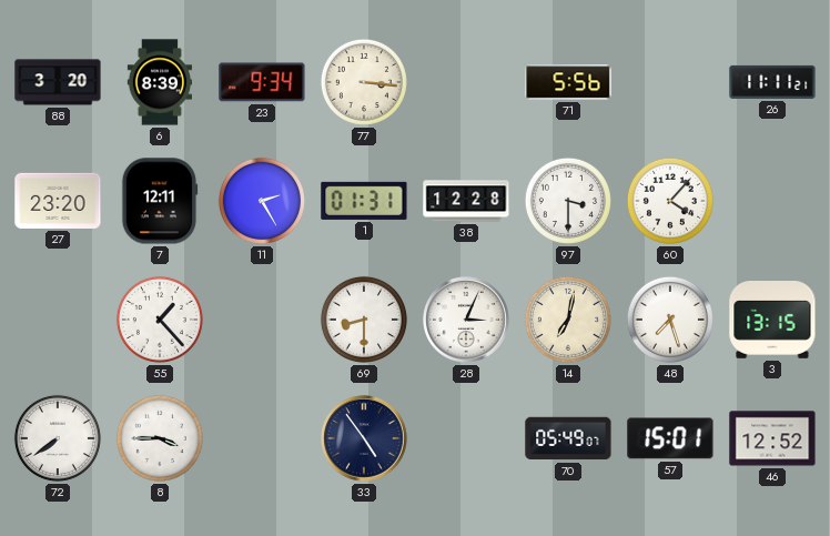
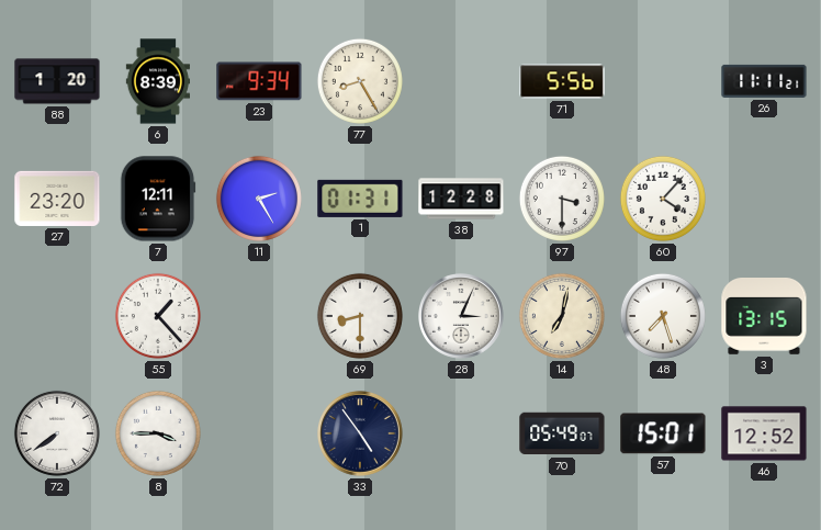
88: 3:20 -> 1:20 (57, 81)
77: 3:16 -> 8:25 (360, 81)
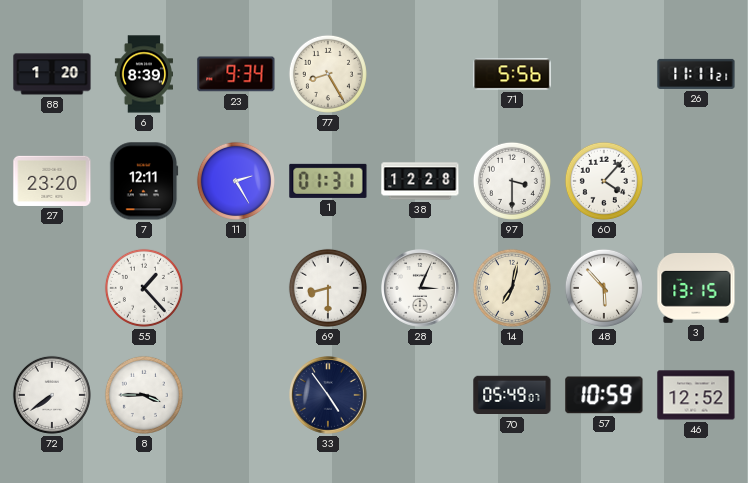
48: 7:27 -> 5:53 (604, 288)
57: 15:01 -> 10:59 (604, 395)
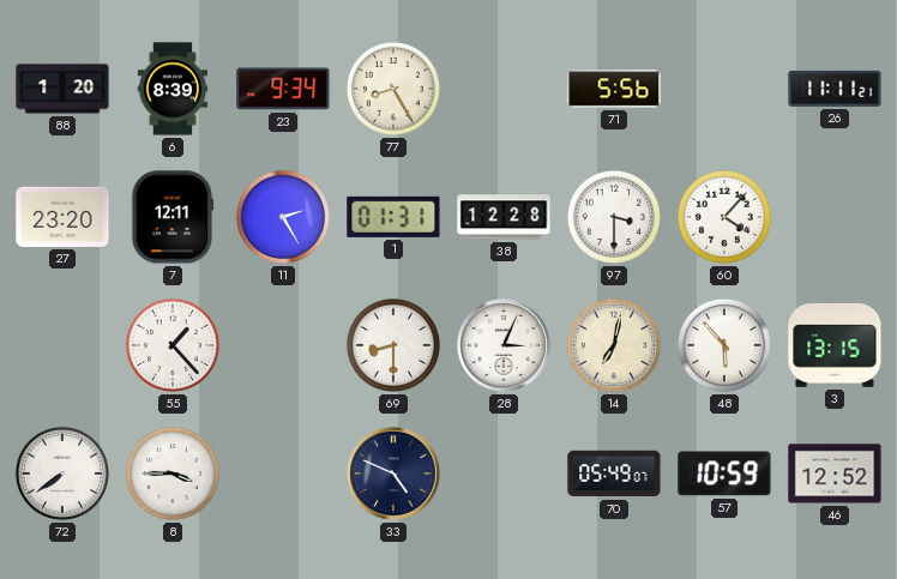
33: 4:54 -> 4:49 (395, 475)
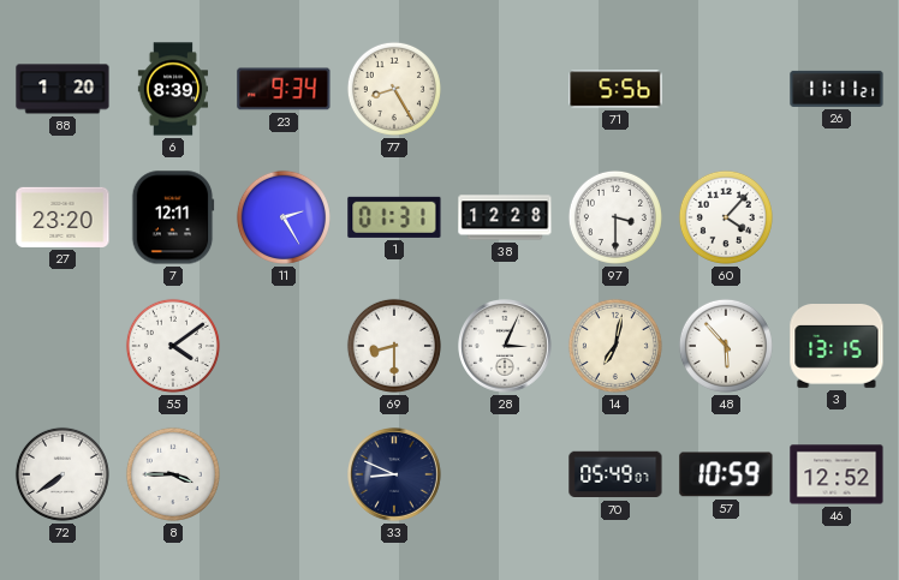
55: 1:23 -> 4:09 (173, 346)
33: 4:49 -> 8:49 (395, 476)
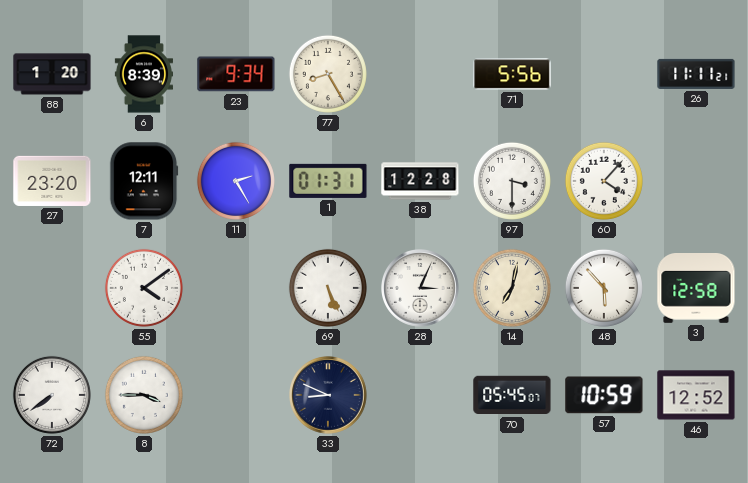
69: 8:30 -> 5:26 (328, 288)
3: 13:15 -> 12:58 (696, 289)
70: 05:49 -> 05:45 (512, 395)
